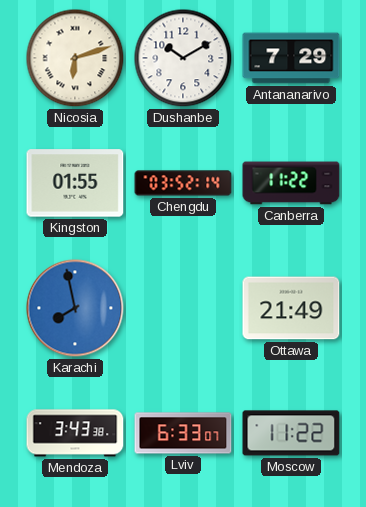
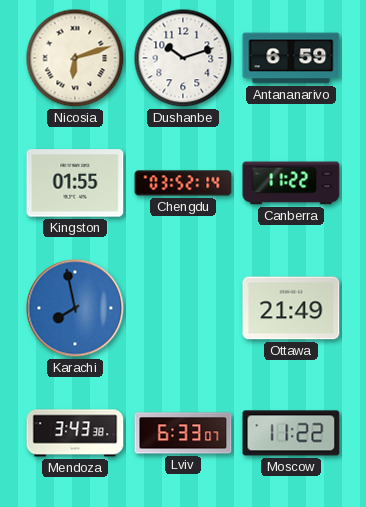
Dushanbe: 10:10 -> 10:12 (183, 58)
Antananarivo: 7:29 -> 6:59 (291, 58)
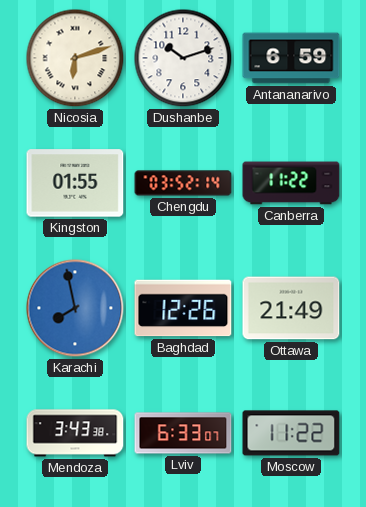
Baghdad: none -> 12:26 (183, 308)
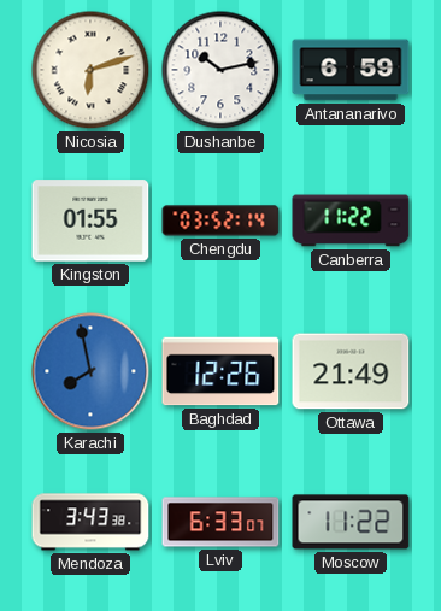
Dushanbe: 10:12 -> 10:13 (220, 70)
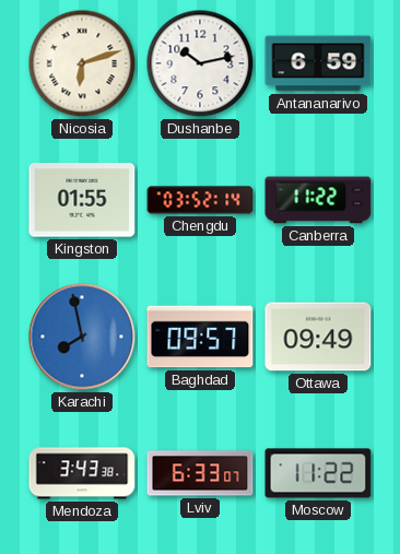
Baghdad: 12:26 -> 09:57 (200, 337)
Ottawa: 21:49 -> 09:49 (318, 337)
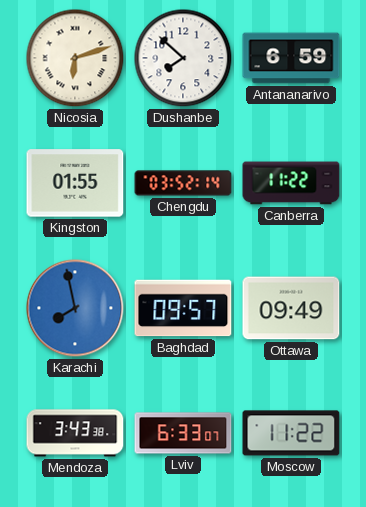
Dushanbe: 10:13 -> 7:52 (183, 58)
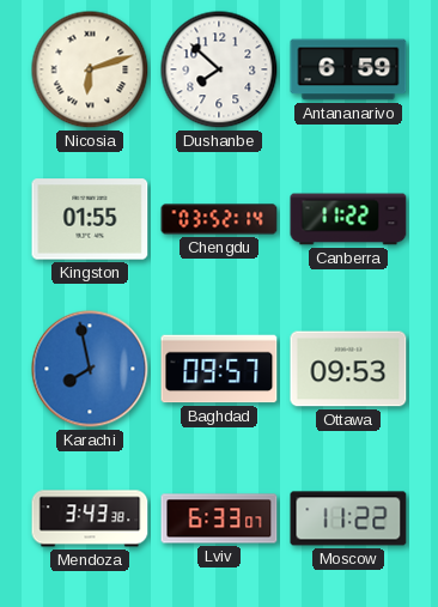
Ottawa: 09:49 -> 09:53 (348, 369)
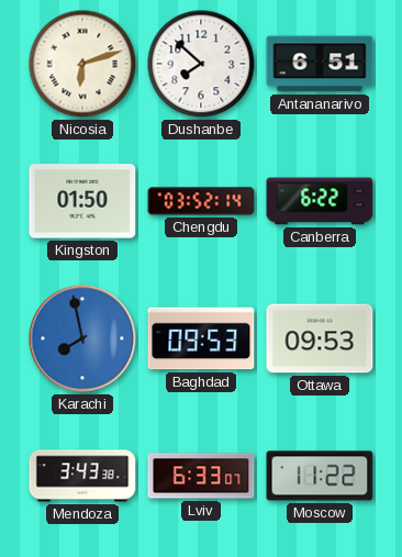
Antananarivo: 6:59 -> 6:51 (320, 64)
Kingston: 01:55 -> 01:50 (82, 201)
Canberra: 11:22 -> 6:22 (320, 201)
Baghdad: 09:57 -> 09:53 (201, 338)
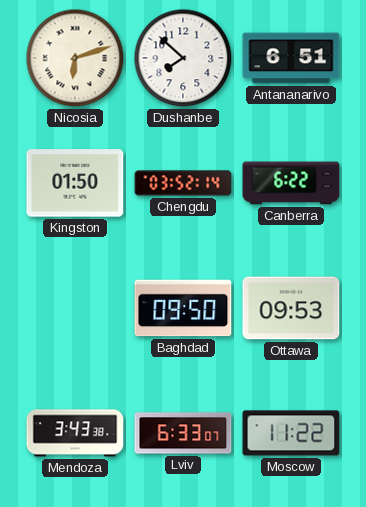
Karachi: 7:58 -> none (82, 338)
Baghdad: 09:53 -> 09:50 (183, 308)
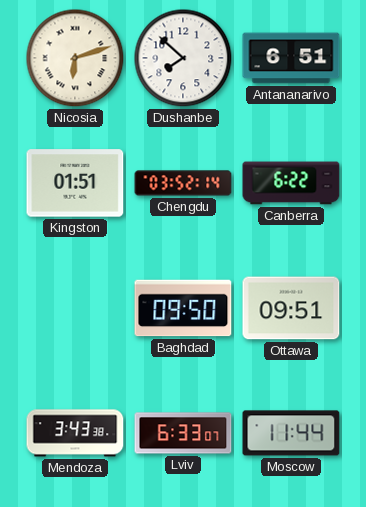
Kingston: 01:50 -> 01:51 (75, 183)
Ottawa: 09:53 -> 09:51 (291, 308)
Moscow: 11:22 -> 11:44 (291, 433)
